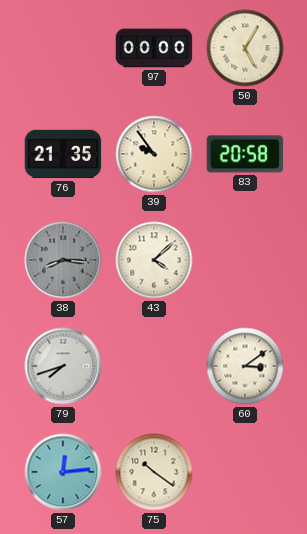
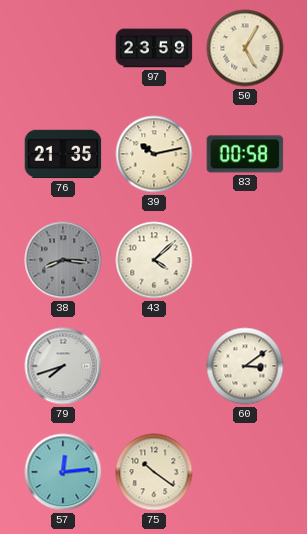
97: 00:00 -> 23:59 (154, 48)
39: 9:54 -> 10:13 (154, 154)
83: 20:58 -> 00:58 (245, 154)
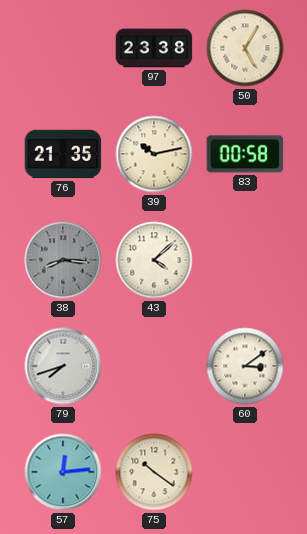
97: 23:59 -> 23:38 (154, 48)
